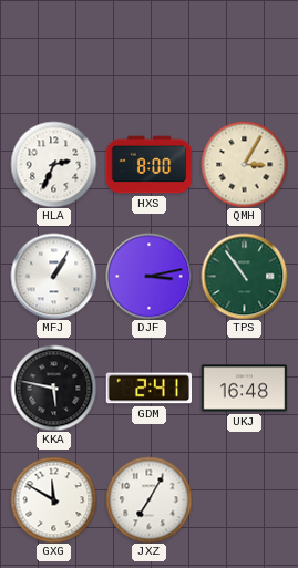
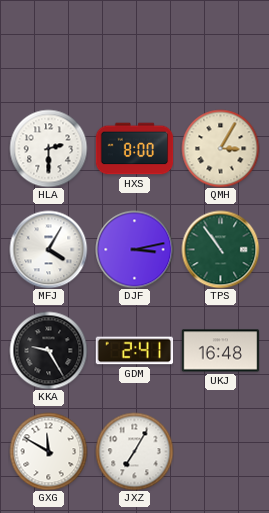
HLA: 2:34 -> 2:30 (48, 148)
MFJ: 1:05 -> 4:05 (48, 249)
KKA: 5:47 -> 9:25 (48, 350)
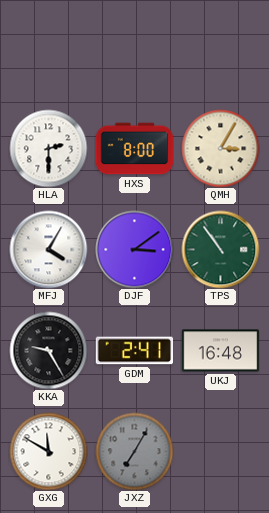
DJF: 3:13 -> 3:09 (134, 249)
JXZ dial: white -> grey (134, 451)
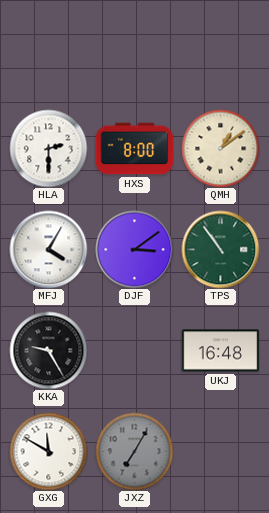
QMH: 3:05 -> 1:09 (220, 148)
GDM: 2:41 -> none (134, 351)
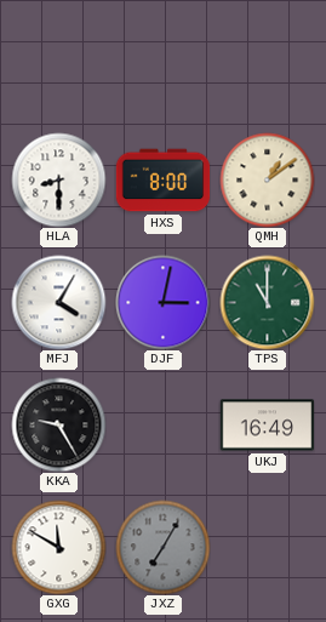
HLA: 2:30 -> 8:30 (58, 179)
DJF: 3:09 -> 3:02 (162, 302)
TPS: 10:54 -> 11:00 (267, 302)
UKJ: 16:48 -> 16:49 (267, 426)
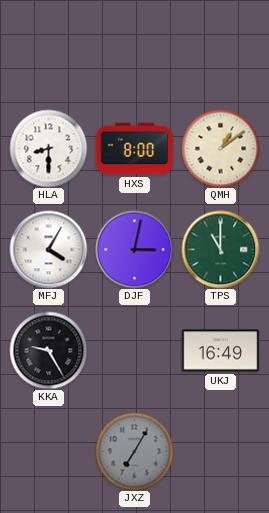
GXG: 11:50 -> none (58, 547)
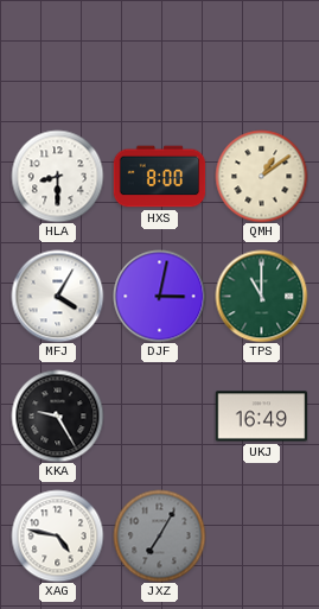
XAG: none -> 4:47 (57, 535)
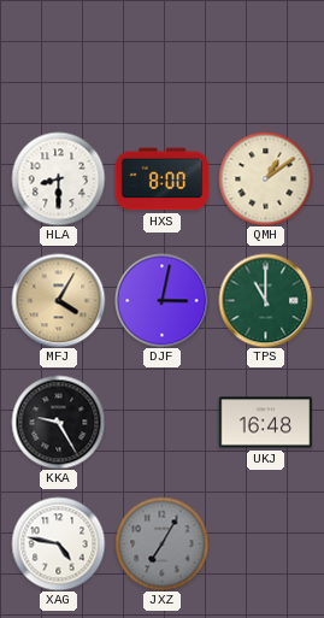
MFJ dial: white -> champagne (58, 300)
UKJ: 16:49 -> 16:48 (265, 423)
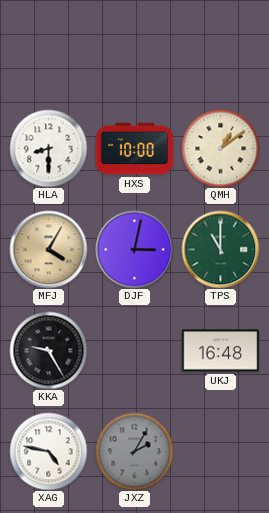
HXS: 8:00 -> 10:00 (134, 149)
JXZ: 7:05 -> 2:05 (134, 451)
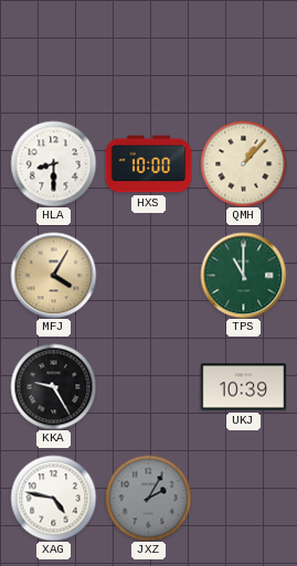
QMH: 1:09 -> 1:07 (243, 163)
DJF: 3:02 -> none (134, 249)
UKJ: 16:48 -> 10:39 (243, 387)
